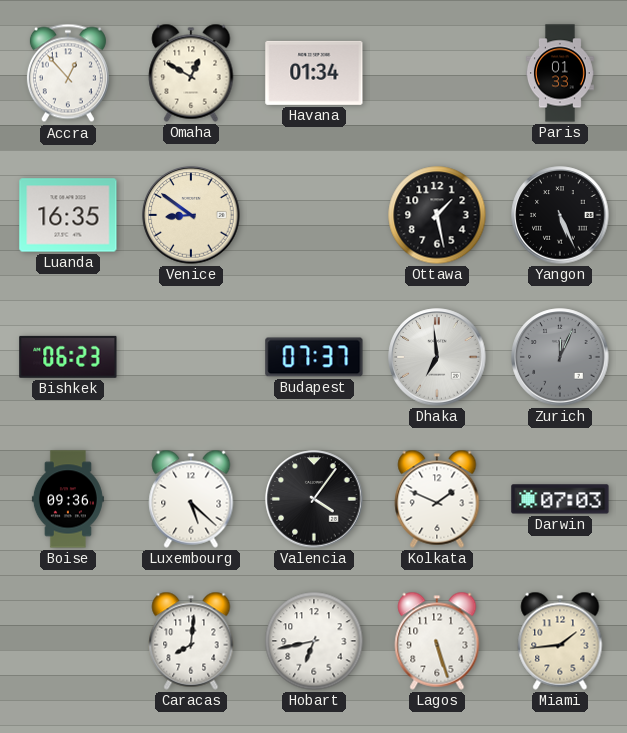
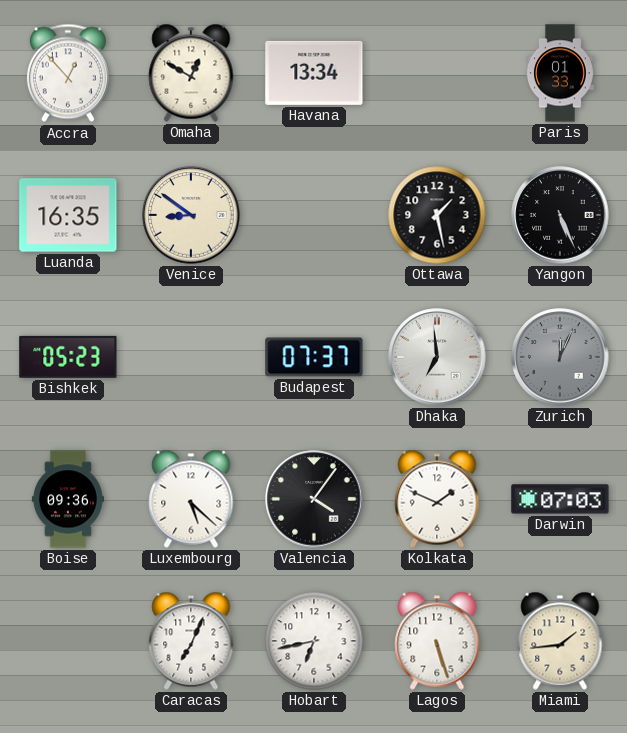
Havana: 01:34 -> 13:34 (314, 73)
Bishkek: 06:23 -> 05:23 (68, 357)
Caracas: 8:01 -> 7:04 (191, 641)
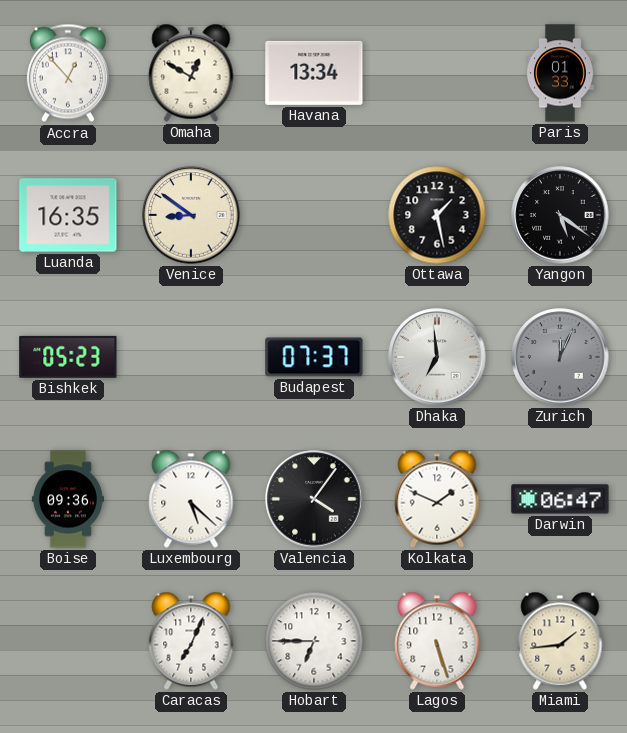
Yangon: 5:26 -> 5:21 (560, 215)
Darwin: 07:03 -> 06:47 (560, 499)
Hobart: 6:43 -> 6:45 (314, 641)
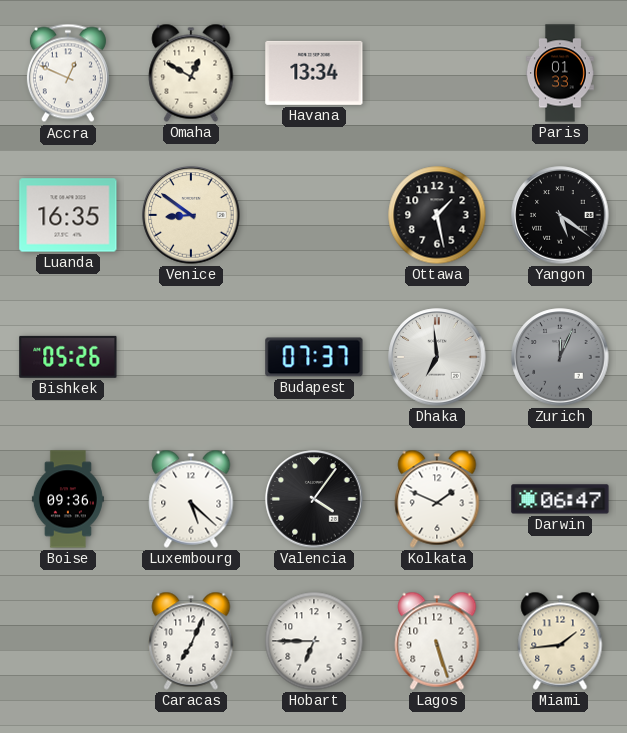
Accra: 12:53 -> 12:49 (68, 73)
Bishkek: 05:23 -> 05:26 (68, 357)
